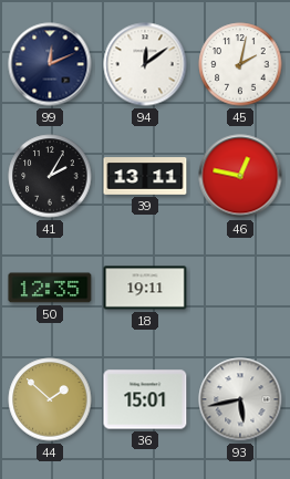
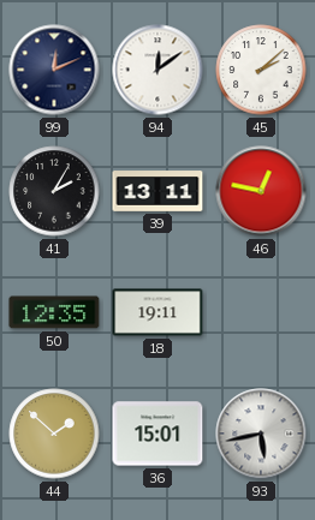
45: 2:02 -> 2:08 (261, 70)
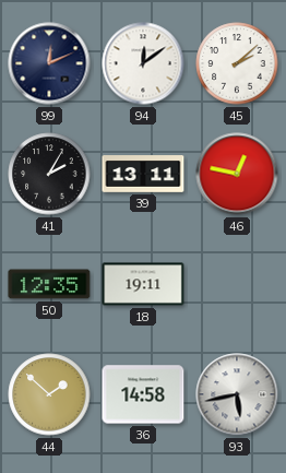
36: 15:01 -> 14:58 (143, 394)
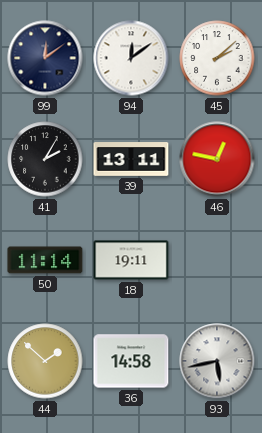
99: 12:11 -> 12:09 (45, 58)
50: 12:35 -> 11:14 (45, 260)
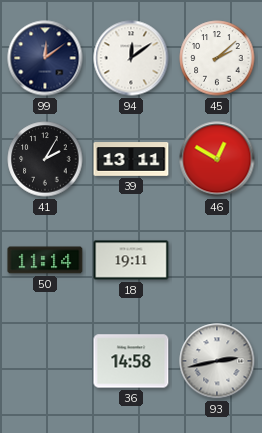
46: 12:47 -> 12:50 (217, 159)
44: 1:52 -> none (45, 361)
93: 5:43 -> 2:43 (217, 361)
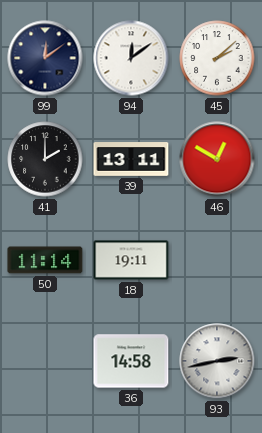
41: 2:05 -> 2:00 (45, 159)
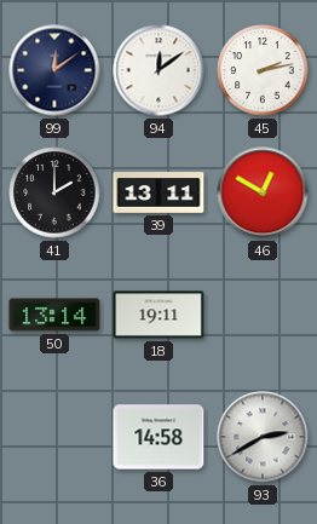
45: 2:08 -> 2:13 (263, 70)
50: 11:14 -> 13:14 (54, 315)
93: 2:43 -> 2:40 (263, 437)
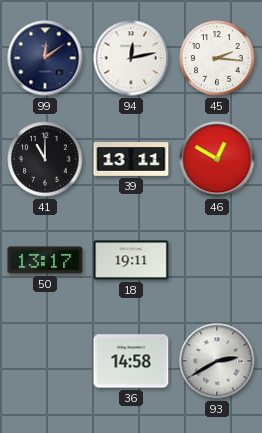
94: 12:09 -> 12:13 (131, 58)
45: 2:13 -> 2:16 (217, 58)
41: 2:00 -> 11:00 (45, 159)
50: 13:14 -> 13:17 (45, 260)
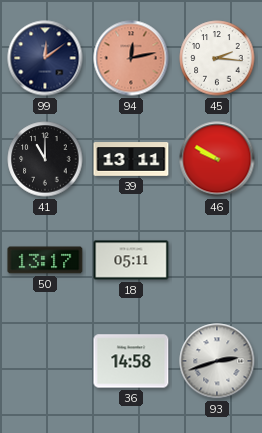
94 dial: white -> salmon (131, 58)
46: 12:50 -> 9:50 (217, 159)
18: 19:11 -> 05:11 (131, 260)
93: 2:40 -> 2:42 (217, 361)
